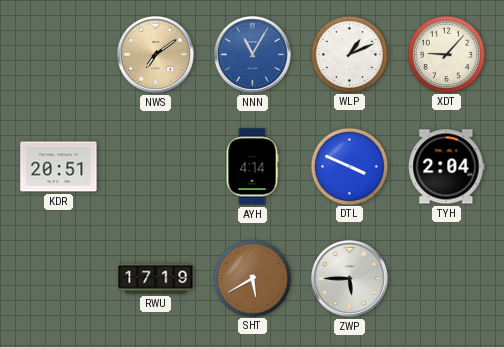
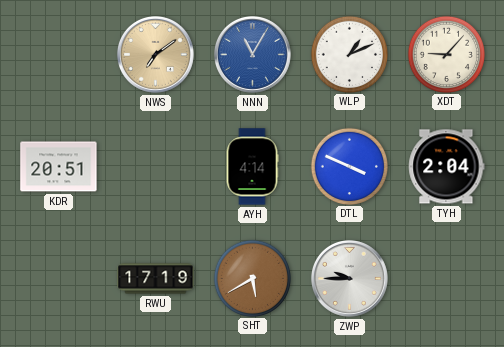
ZWP: 5:45 -> 9:45 (349, 278)
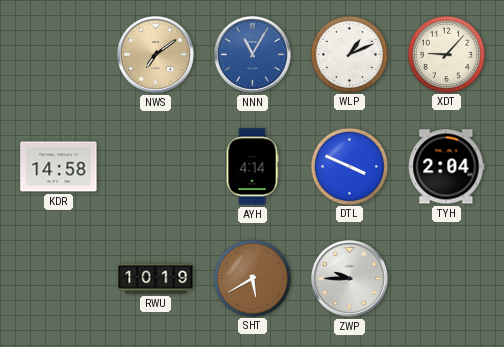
KDR: 20:51 -> 14:58 (59, 167)
RWU: 17:19 -> 10:19 (156, 279)
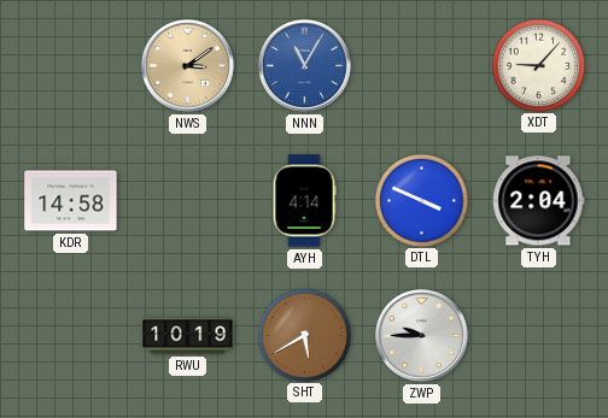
NWS: 7:09 -> 3:09 (187, 65)
WLP: 1:11 -> none (349, 54)
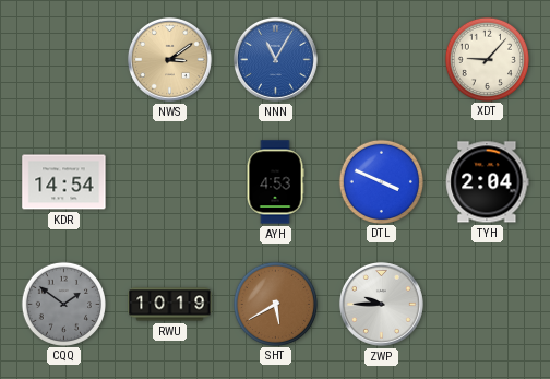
KDR: 14:58 -> 14:54 (64, 182)
AYH: 4:14 -> 4:53 (275, 182)
CQQ: none -> 1:51 (63, 304)
